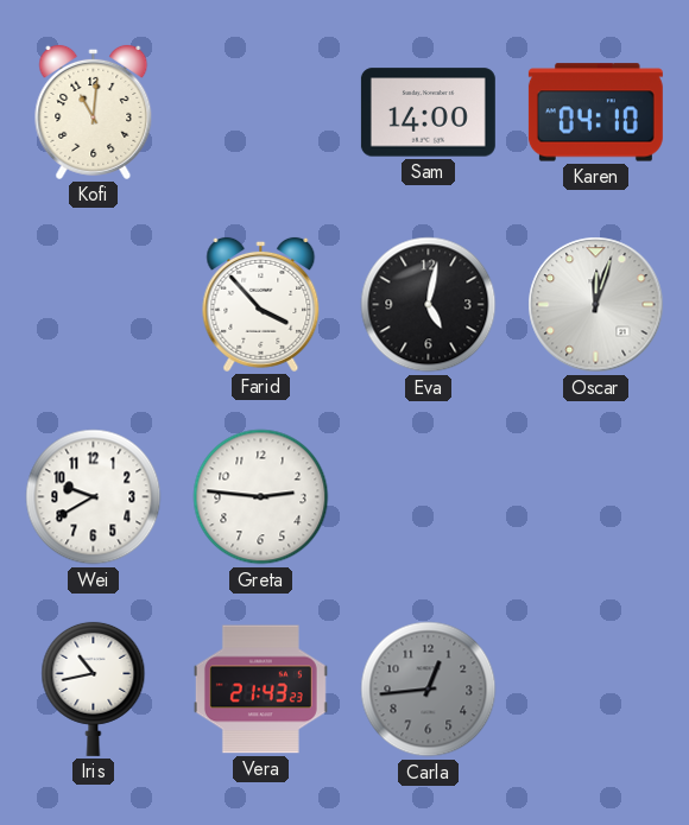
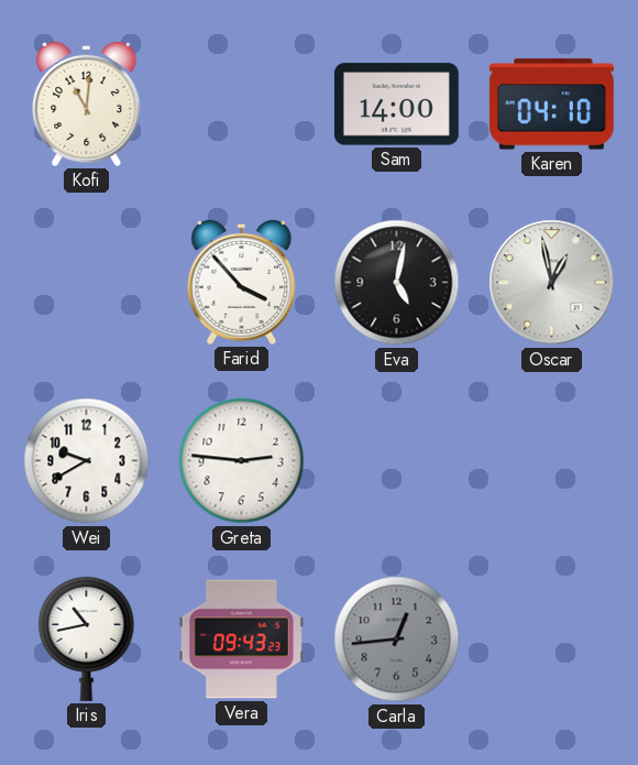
Oscar: 12:03 -> 12:58 (552, 283)
Vera: 21:43 -> 09:43 (241, 640)
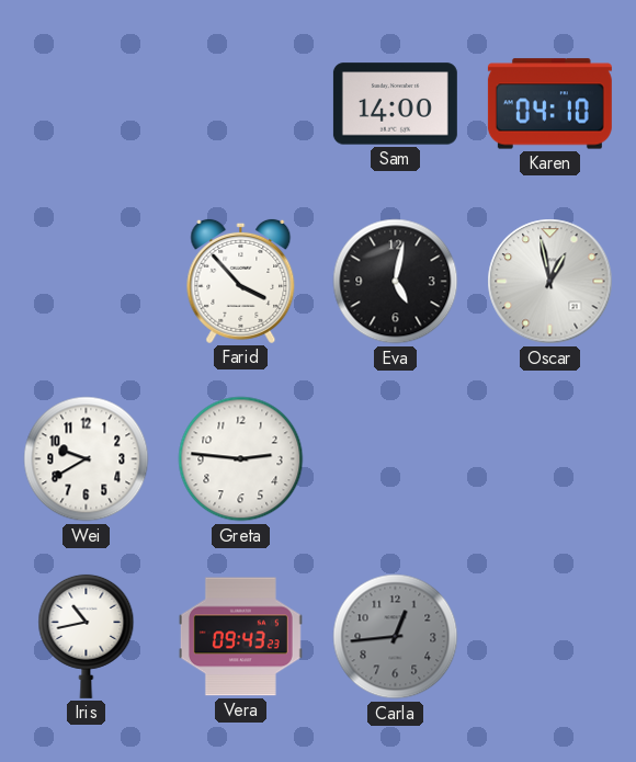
Kofi: 11:01 -> none (87, 103)
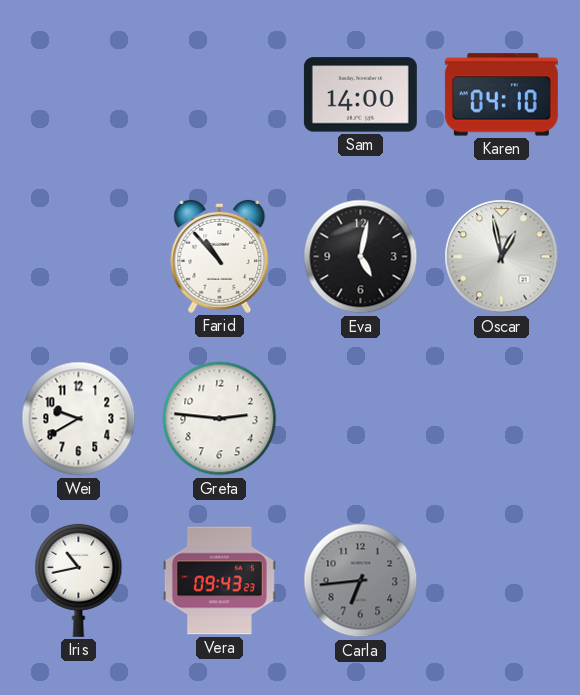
Farid: 3:53 -> 10:53 (220, 256)
Carla: 12:44 -> 6:44 (361, 581)
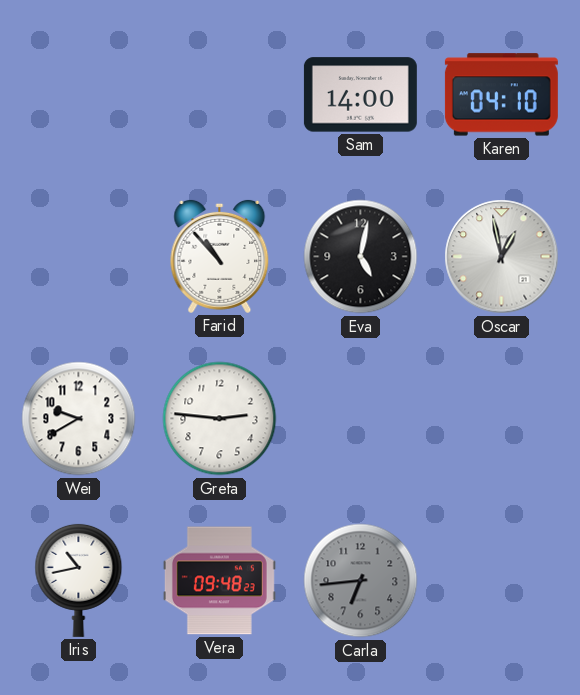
Vera: 09:43 -> 09:48 (219, 581)
